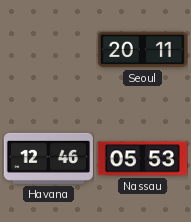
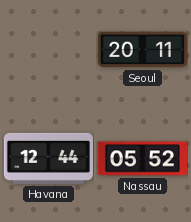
Havana: 12:46 -> 12:44 (48, 158)
Nassau: 05:53 -> 05:52 (142, 159)
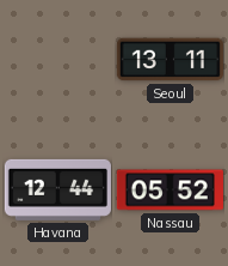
Seoul: 20:11 -> 13:11 (170, 60)
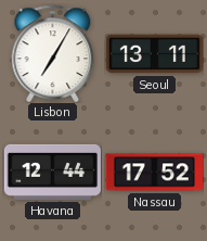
Lisbon: none -> 7:05 (53, 53)
Nassau: 05:52 -> 17:52 (154, 173)
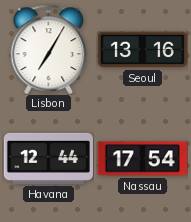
Seoul: 13:11 -> 13:16 (142, 50)
Nassau: 17:52 -> 17:54 (142, 159)
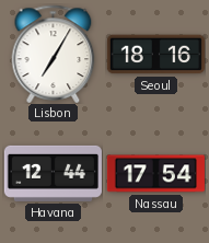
Seoul: 13:16 -> 18:16 (155, 55)
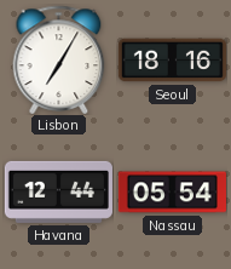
Nassau: 17:54 -> 05:54 (172, 193)
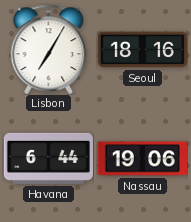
Havana: 12:44 -> 6:44 (48, 158)
Nassau: 05:54 -> 19:06 (142, 159)
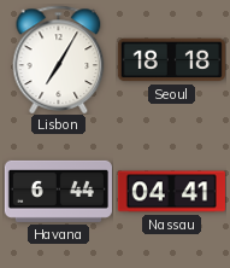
Seoul: 18:16 -> 18:18 (171, 60)
Nassau: 19:06 -> 04:41 (171, 192)
